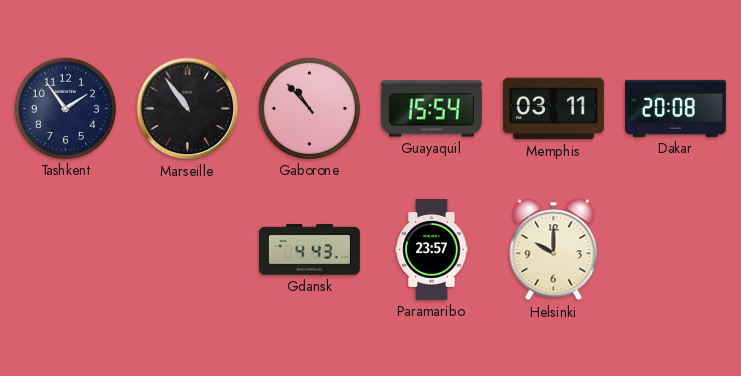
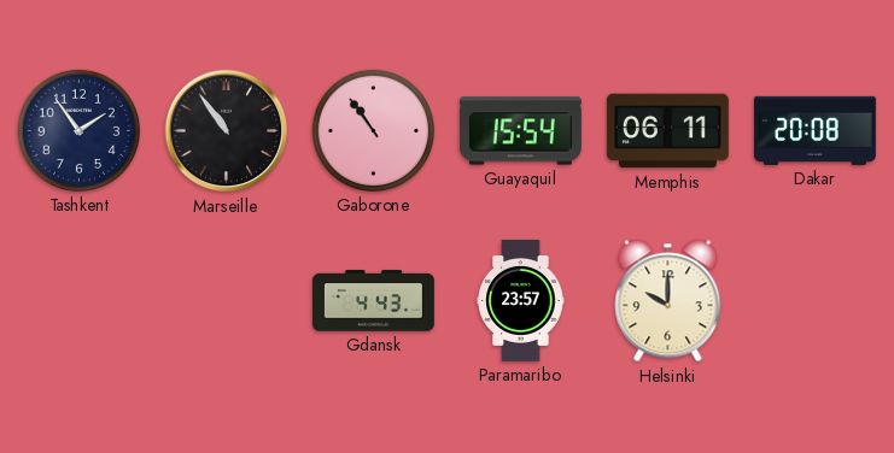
Gaborone: 10:53 -> 10:54 (373, 130)
Memphis: 03:11 -> 06:11 (667, 131)
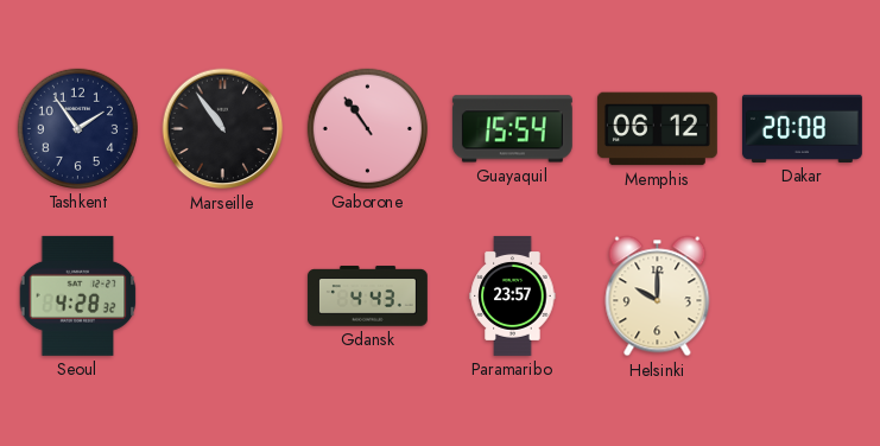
Memphis: 06:11 -> 06:12 (657, 129)
Seoul: none -> 4:28 (78, 295)
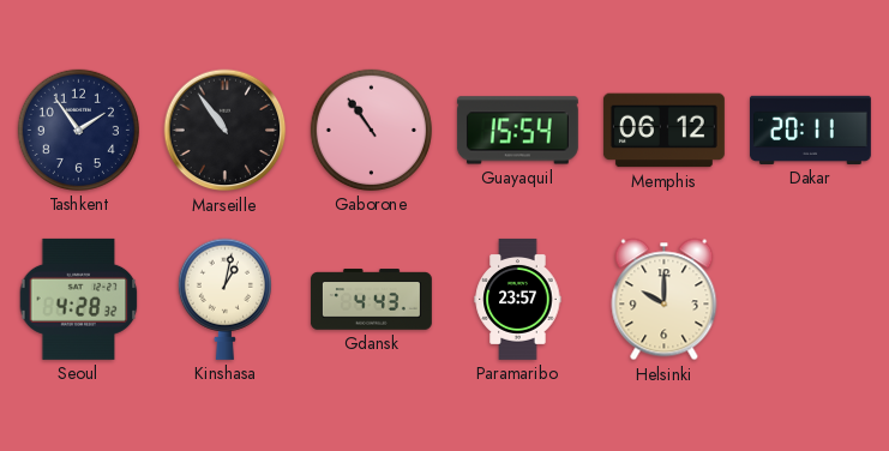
Dakar: 20:08 -> 20:11 (810, 130)
Kinshasa: none -> 1:02 (224, 299)
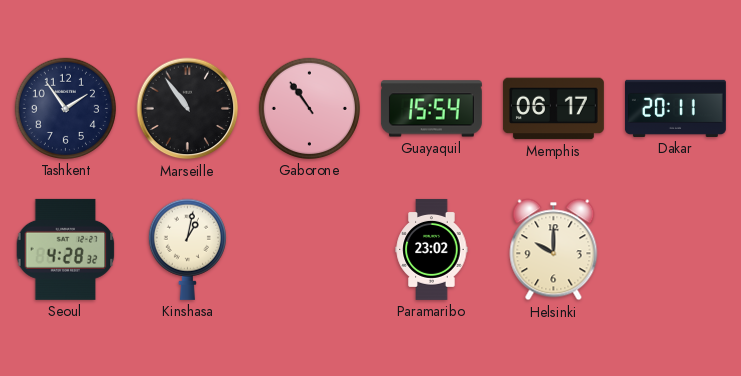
Memphis: 06:12 -> 06:17 (553, 109)
Gdansk: 4:43 -> none (371, 300)
Paramaribo: 23:57 -> 23:02 (432, 249)
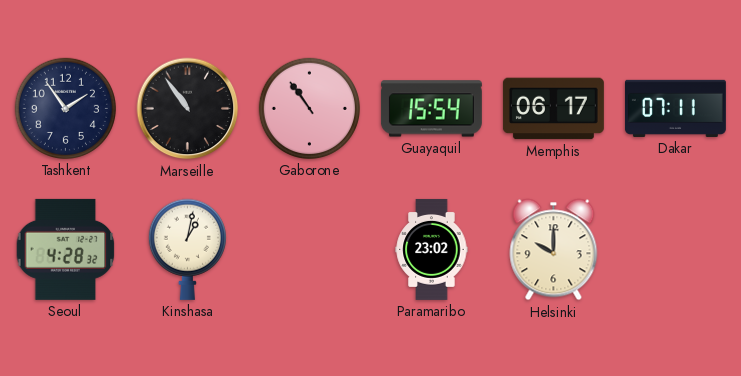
Dakar: 20:11 -> 07:11 (675, 108)
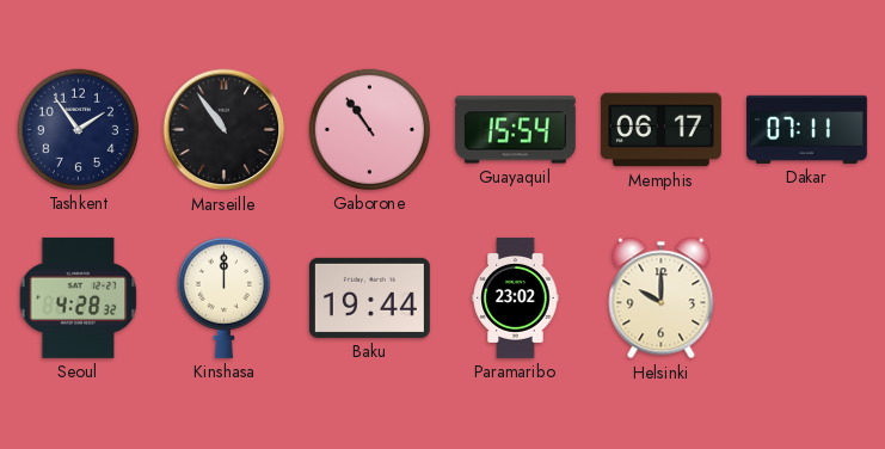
Kinshasa: 1:02 -> 12:00 (223, 297)
Baku: none -> 19:44 (369, 297)
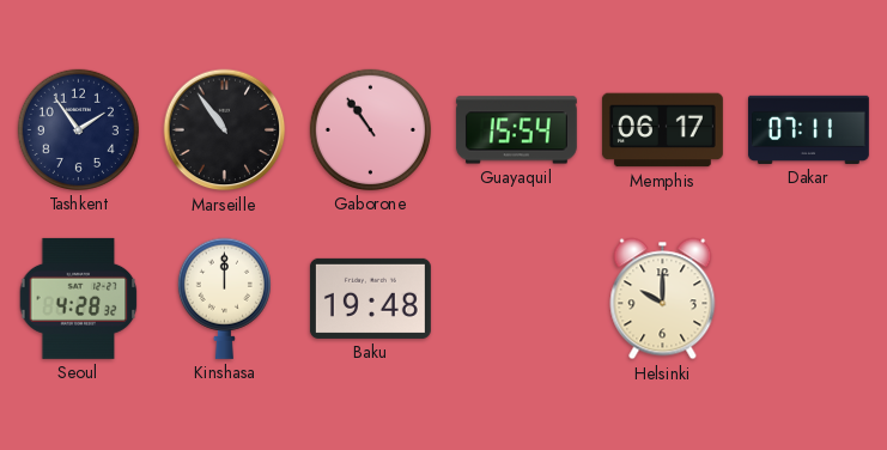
Baku: 19:44 -> 19:48 (370, 298)
Paramaribo: 23:02 -> none (516, 297)
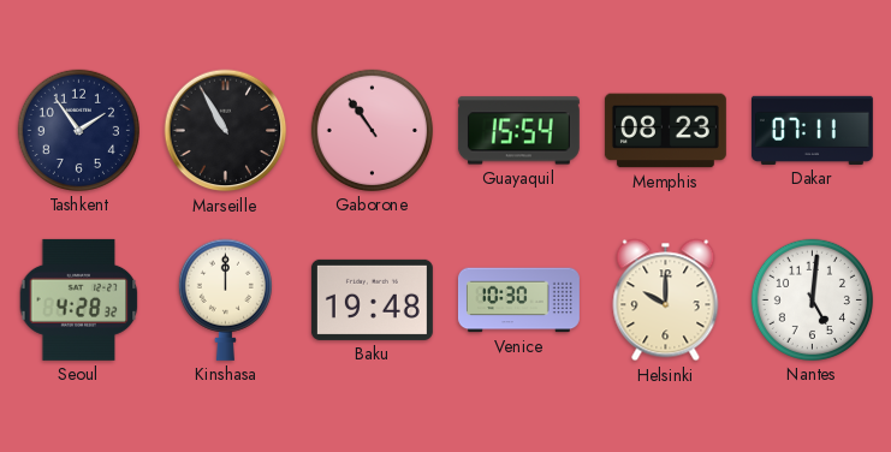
Marseille: 10:54 -> 10:55 (226, 131)
Memphis: 06:17 -> 08:23 (665, 131)
Venice: none -> 10:30 (518, 301)
Nantes: none -> 5:01 (812, 299)
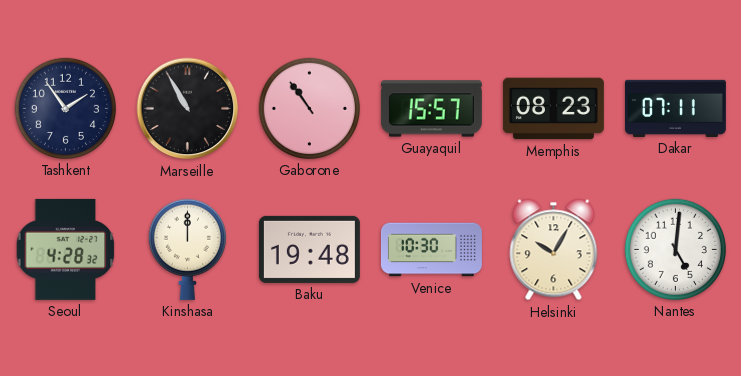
Guayaquil: 15:54 -> 15:57 (431, 109)
Helsinki: 10:00 -> 10:05 (554, 250)
